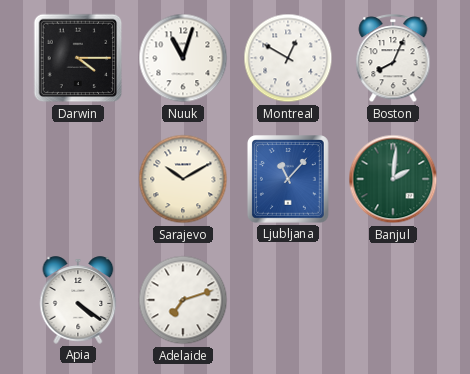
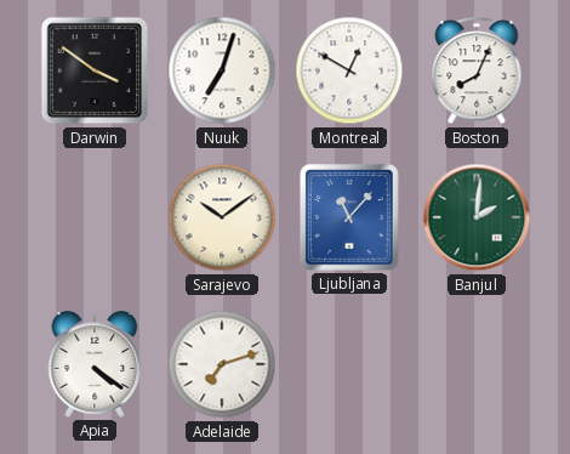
Darwin: 4:15 -> 3:51 (95, 70)
Nuuk: 11:03 -> 7:03 (222, 70)
Sarajevo: 10:10 -> 10:09 (222, 217)
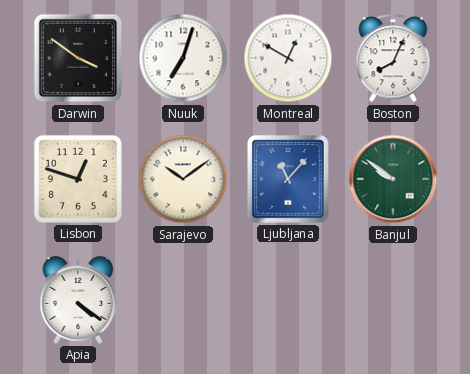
Lisbon: none -> 12:48 (78, 179)
Banjul: 2:01 -> 9:51 (393, 179)
Adelaide: 7:12 -> none (222, 364)
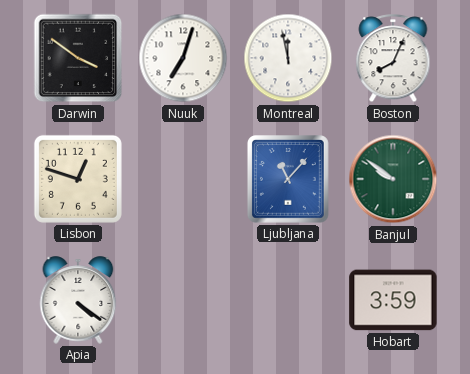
Montreal: 12:50 -> 11:58 (288, 58)
Sarajevo: 10:09 -> none (183, 179)
Hobart: none -> 3:59 (393, 300)
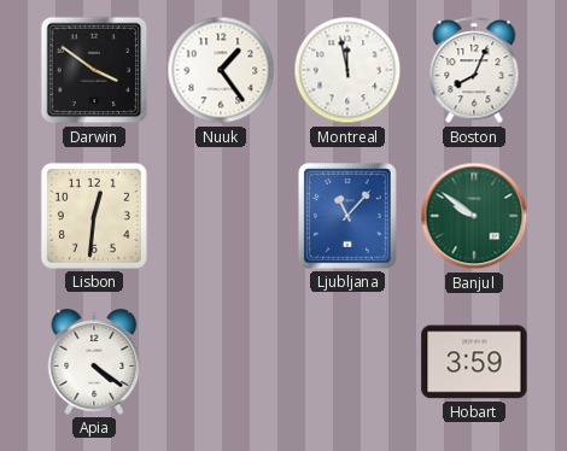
Nuuk: 7:03 -> 1:24 (221, 70)
Lisbon: 12:48 -> 12:31 (94, 216)
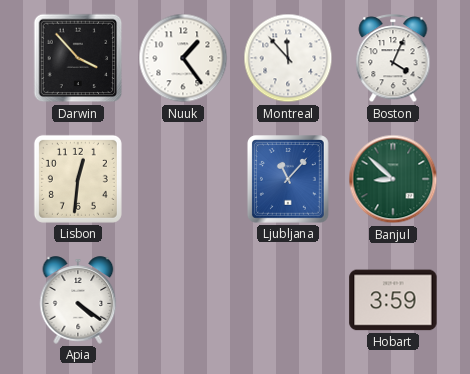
Darwin: 3:51 -> 3:53 (78, 58)
Montreal: 11:58 -> 11:53 (288, 58)
Boston: 8:04 -> 4:04 (393, 59)
Banjul: 9:51 -> 8:52 (393, 179)
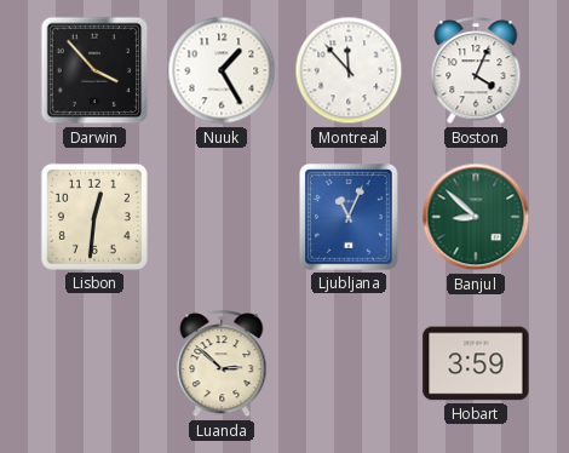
Nuuk: 1:24 -> 1:25 (222, 70)
Ljubljana: 11:07 -> 11:04 (349, 218)
Apia: 4:21 -> none (78, 300)
Luanda: none -> 2:52 (222, 365)
